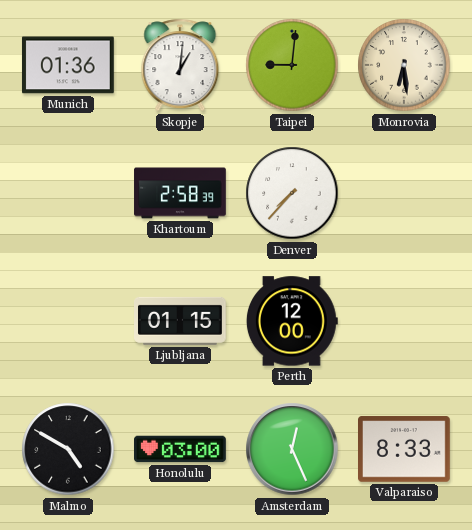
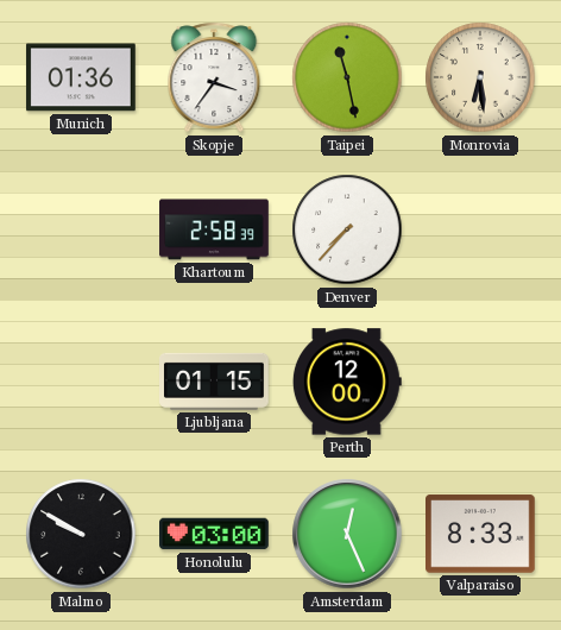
Skopje: 1:01 -> 3:36 (214, 77)
Taipei: 9:01 -> 11:28 (347, 77)
Malmo: 4:50 -> 9:50 (81, 534)
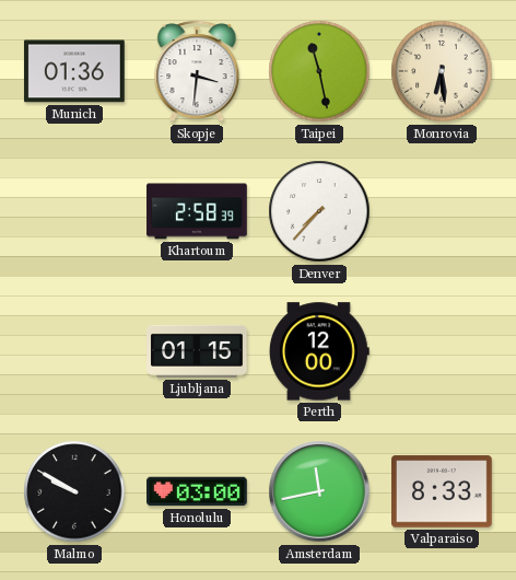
Skopje: 3:36 -> 3:31 (197, 71)
Amsterdam: 12:26 -> 11:43 (319, 491)
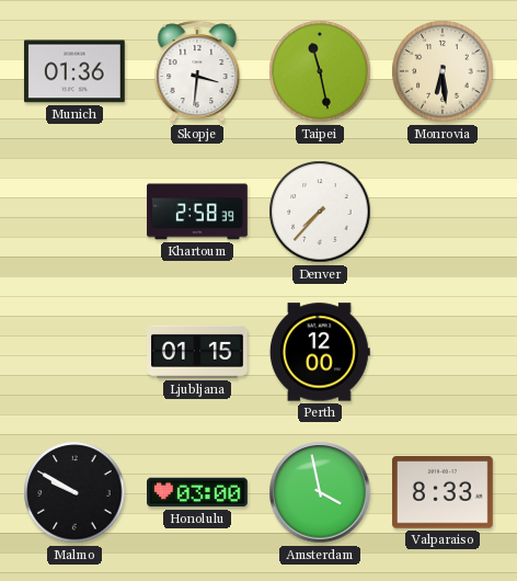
Amsterdam: 11:43 -> 3:58 (320, 492)
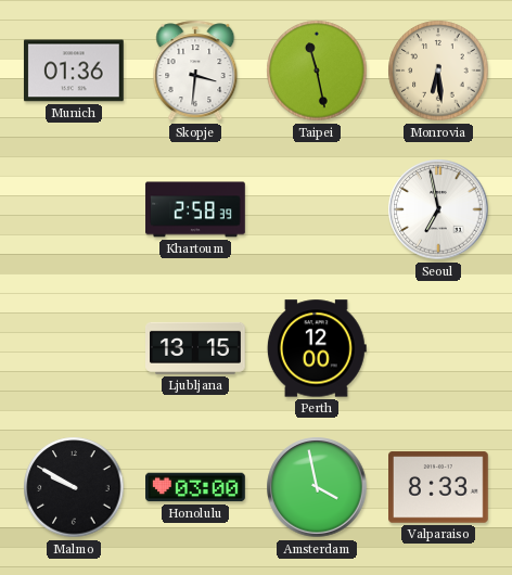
Denver: 7:37 -> none (320, 212)
Seoul: none -> 6:58 (438, 209)
Ljubljana: 01:15 -> 13:15 (196, 348)
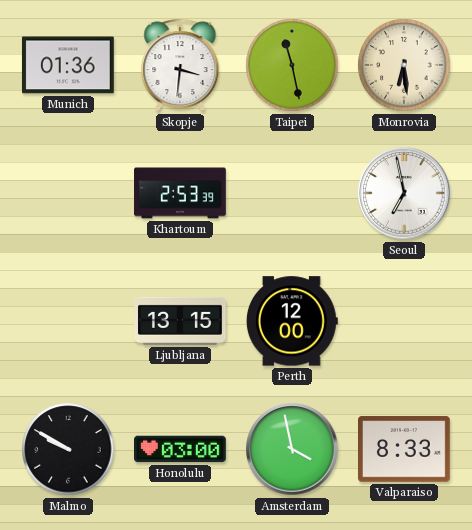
Khartoum: 2:58 -> 2:53 (180, 193)
